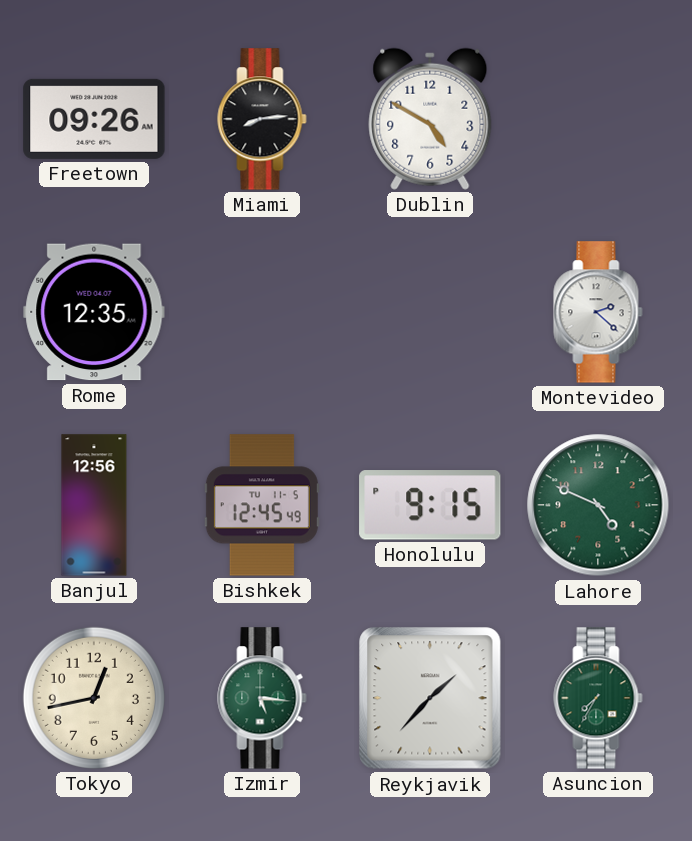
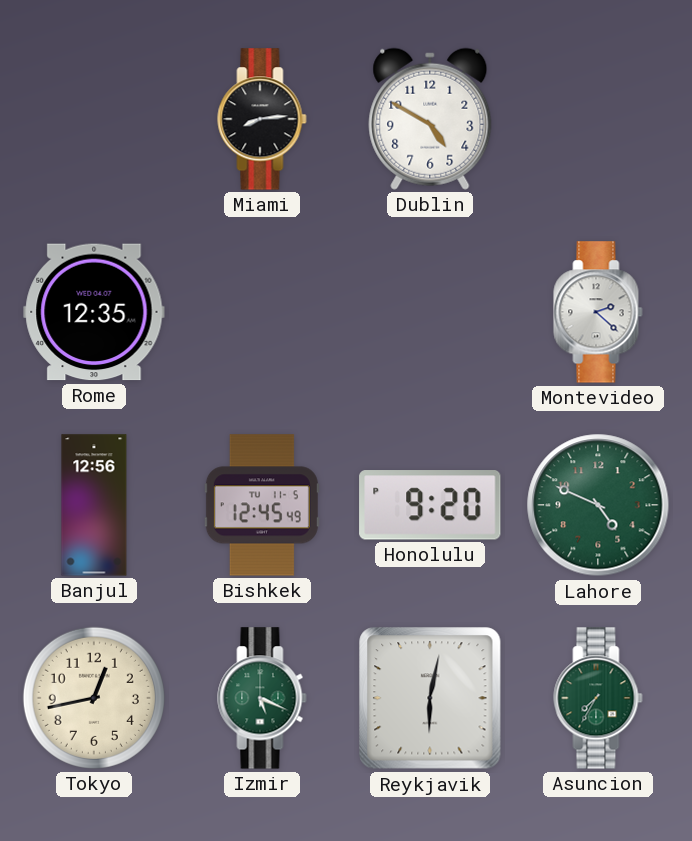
Freetown: 09:26 -> none (94, 119)
Honolulu: 9:15 -> 9:20 (430, 506)
Izmir: 5:16 -> 5:19 (262, 698)
Reykjavik: 1:37 -> 6:02 (430, 698)
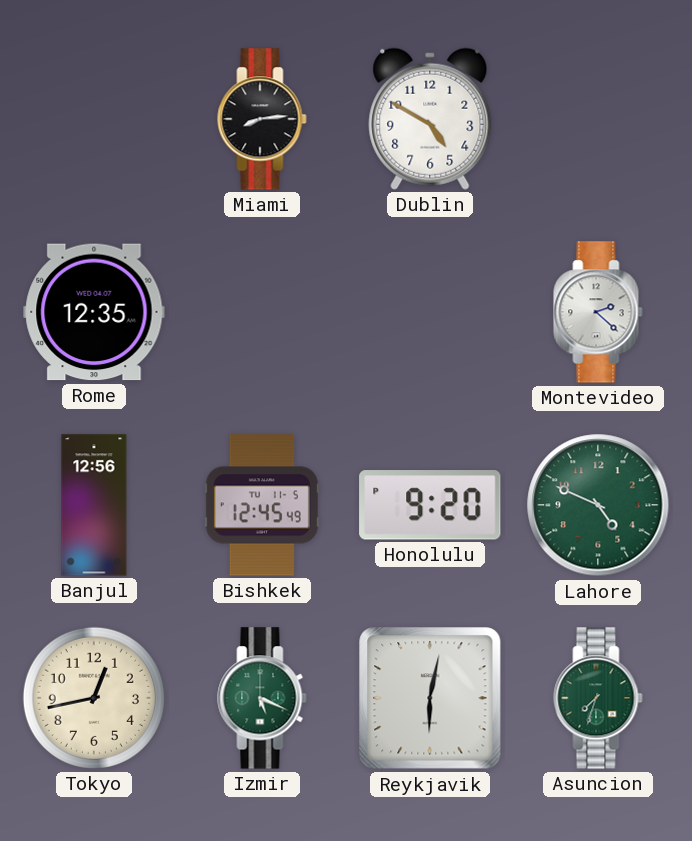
Asuncion: 7:35 -> 7:33 (598, 698)
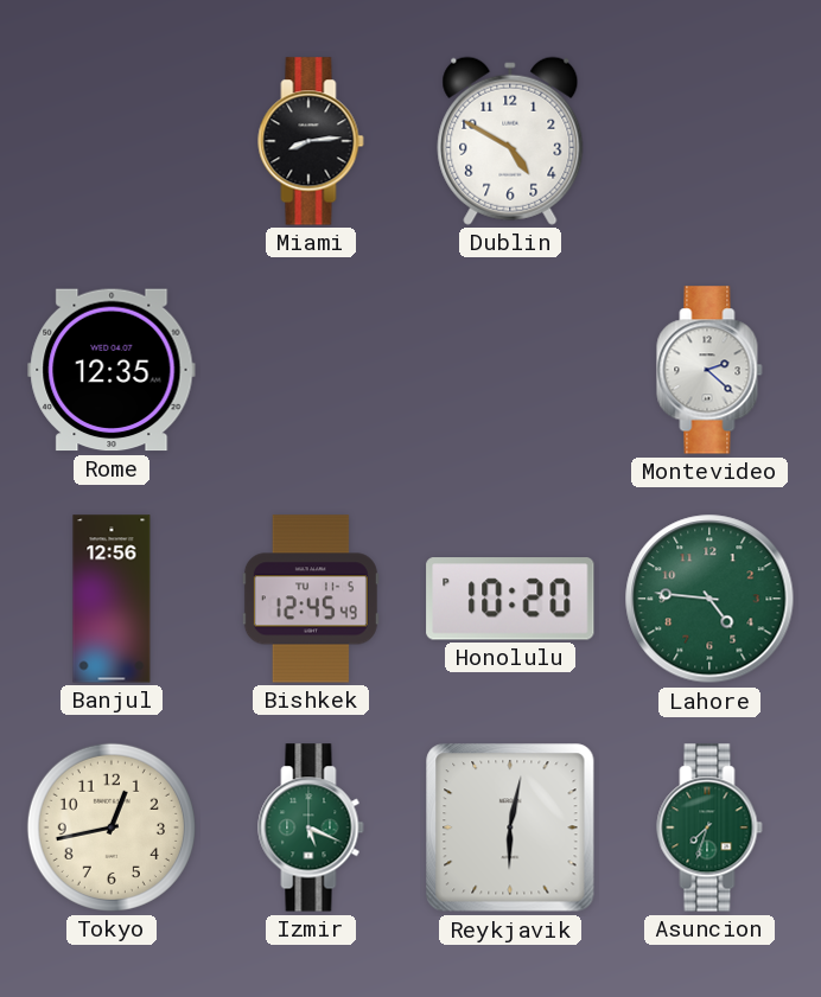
Honolulu: 9:20 -> 10:20 (510, 600)
Lahore: 4:49 -> 4:46 (709, 599)
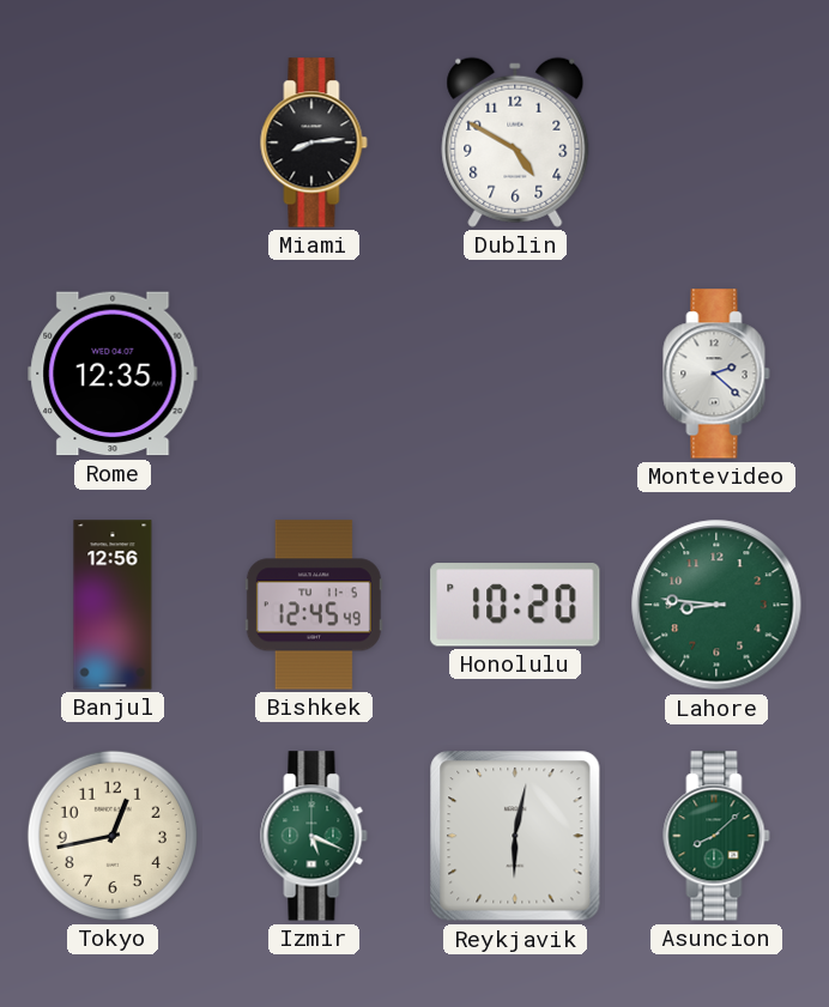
Lahore: 4:46 -> 8:46 (716, 605)
Asuncion: 7:33 -> 8:08 (716, 836)
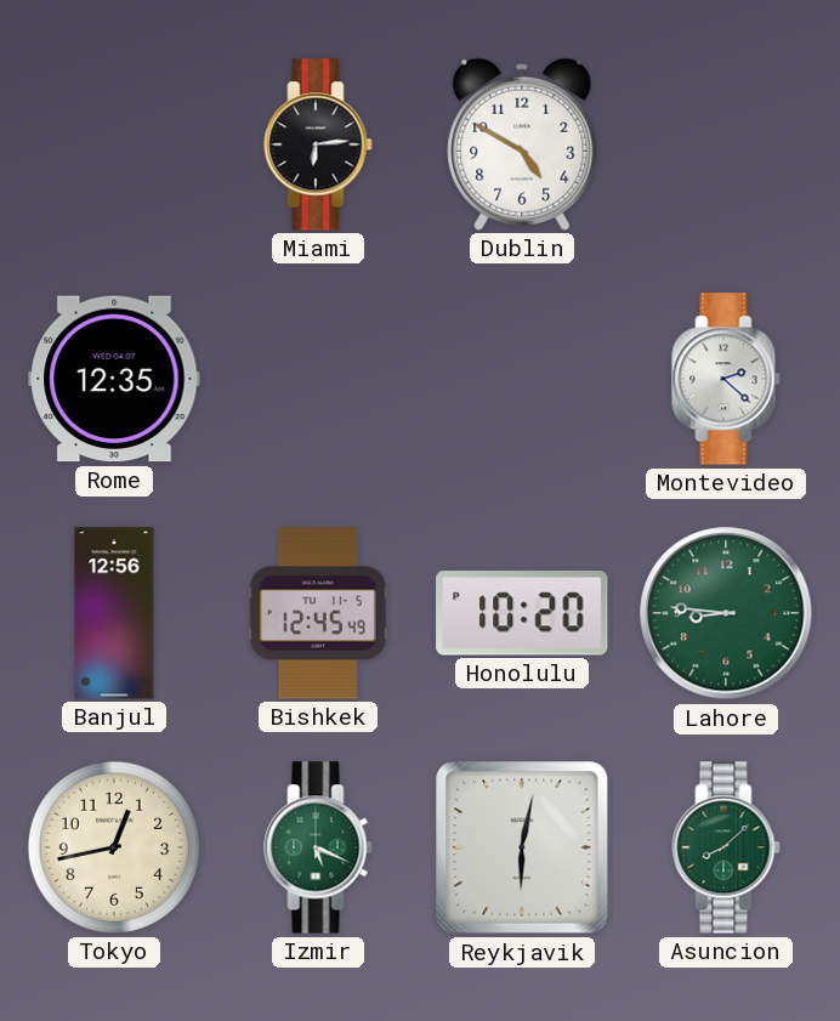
Miami: 8:14 -> 6:14 (318, 144)
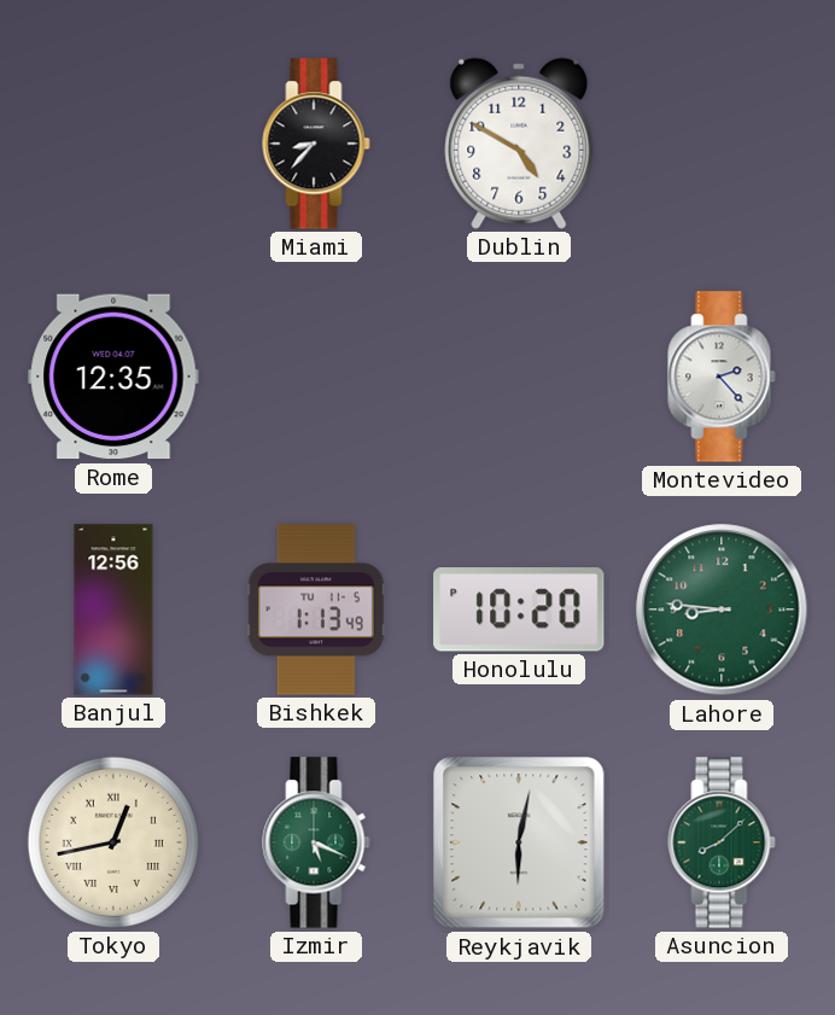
Miami: 6:14 -> 8:37 (316, 144)
Montevideo: 2:22 -> 2:23 (722, 377)
Bishkek: 12:45 -> 1:13 (316, 609)
Tokyo numerals: Arabic -> Roman (113, 842)
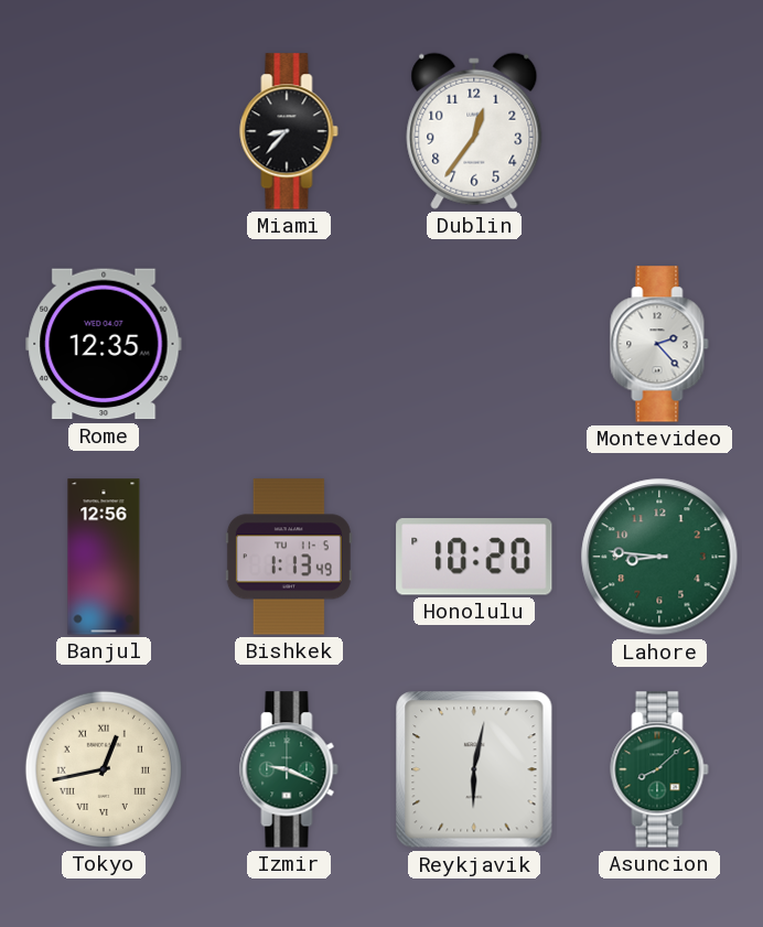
Dublin: 4:50 -> 12:36 (474, 131)
Izmir: 5:19 -> 9:19 (289, 769)
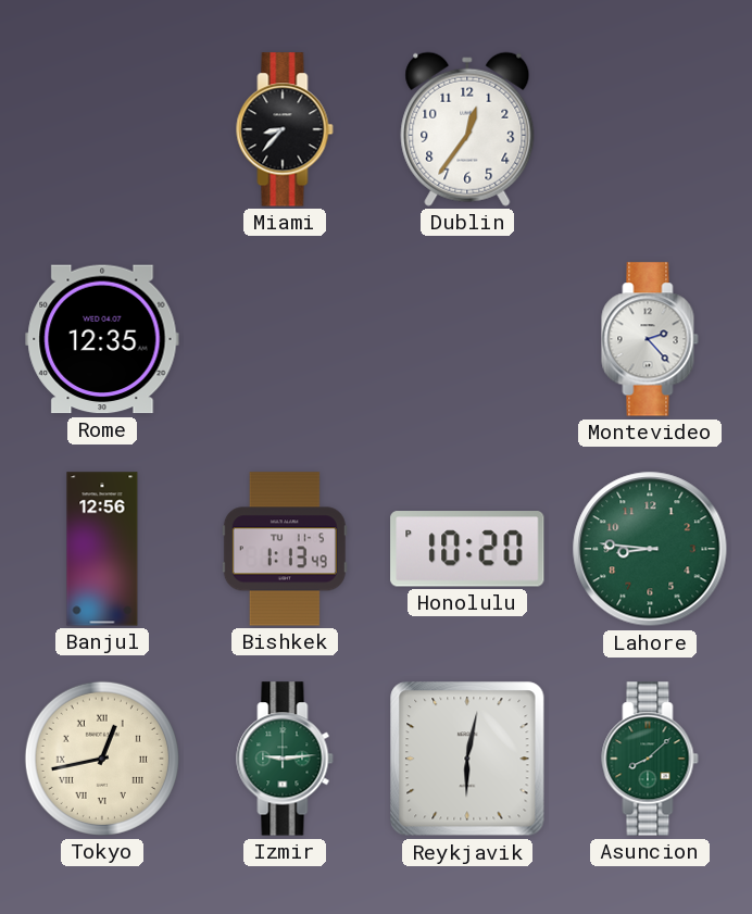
Izmir: 9:19 -> 9:14 (285, 759)
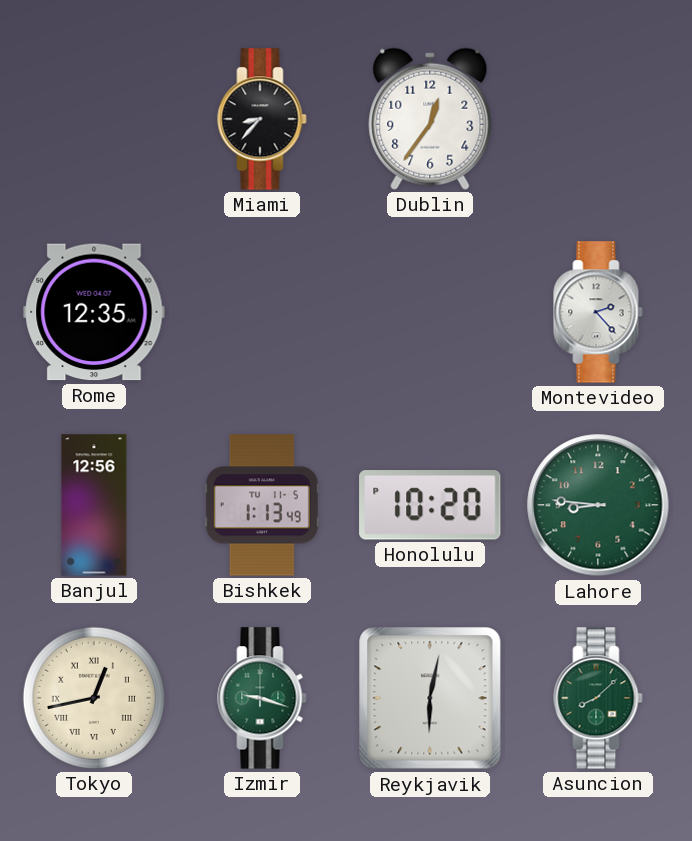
Izmir: 9:14 -> 9:18 (262, 698)
